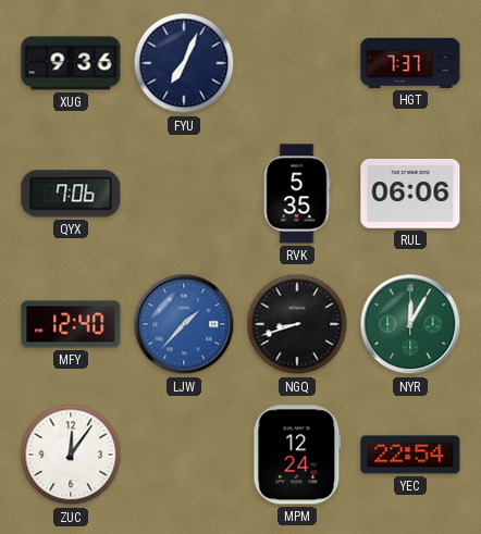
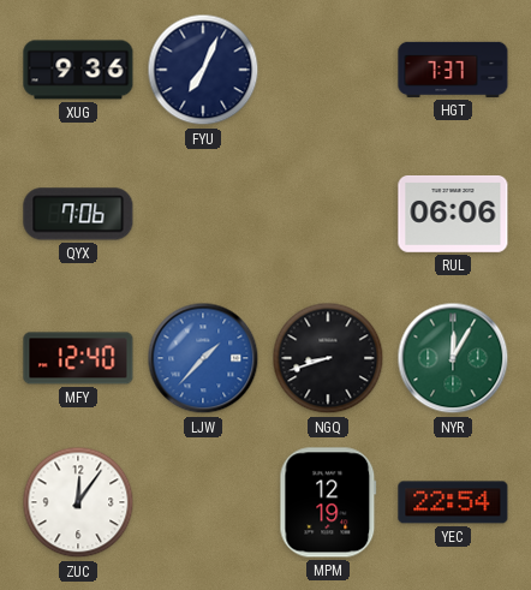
RVK: 5:35 -> none (297, 194)
MPM: 12:24 -> 12:19 (328, 502)
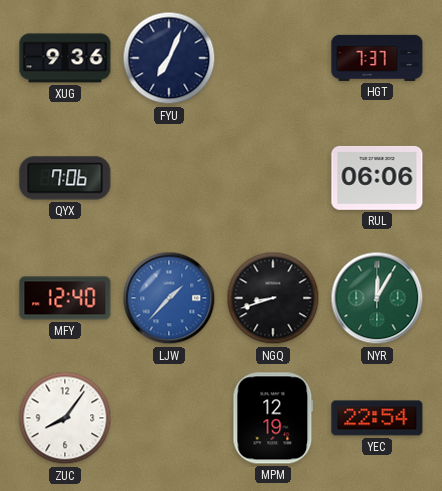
ZUC: 12:06 -> 8:06 (65, 418)
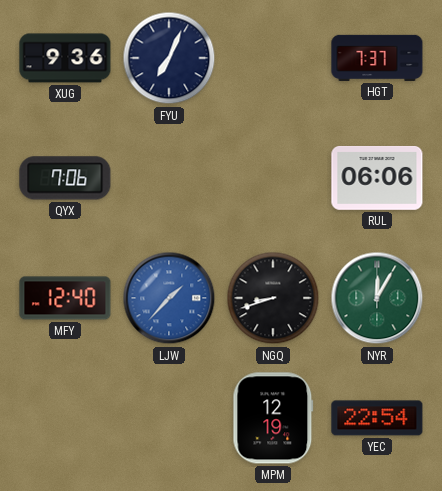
ZUC: 8:06 -> none (65, 418)
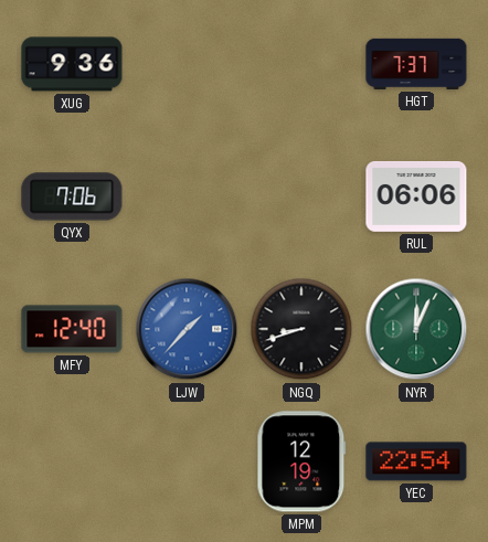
FYU: 7:04 -> none (169, 58)
NYR: 12:05 -> 12:04 (416, 329)
